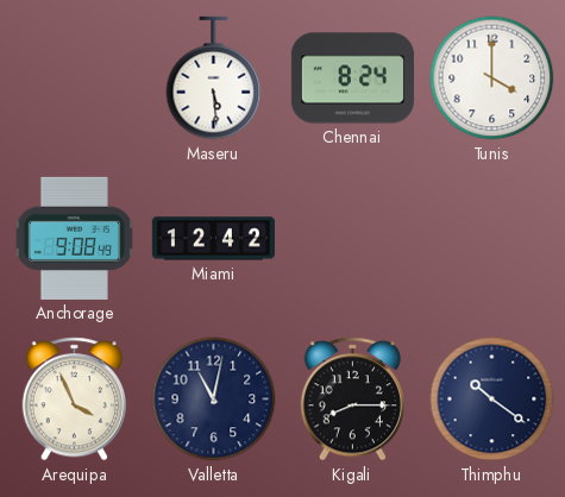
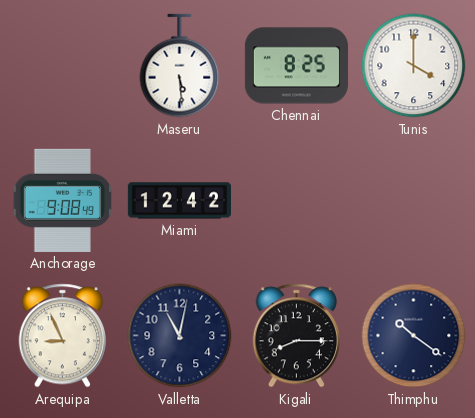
Chennai: 8:24 -> 8:25 (296, 66)
Arequipa: 3:56 -> 8:56 (62, 336)
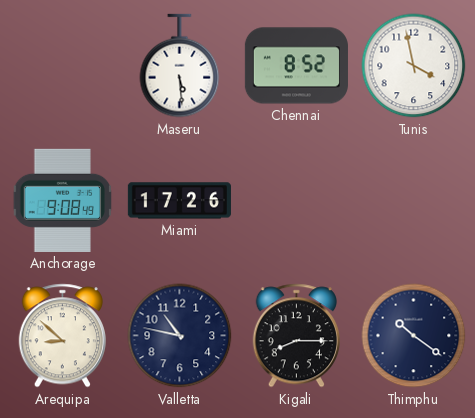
Chennai: 8:25 -> 8:52 (296, 66)
Tunis: 4:00 -> 3:58 (414, 66)
Miami: 12:42 -> 17:26 (179, 201)
Arequipa: 8:56 -> 8:52 (62, 336)
Valletta: 11:02 -> 10:47 (180, 336)
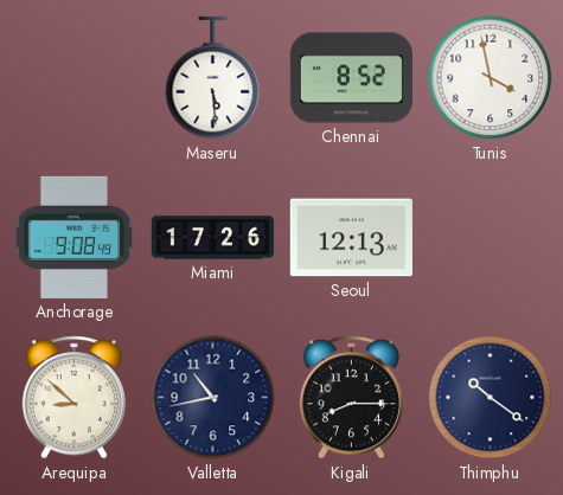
Seoul: none -> 12:13 (351, 238)
Valletta: 10:47 -> 10:43 (213, 398)
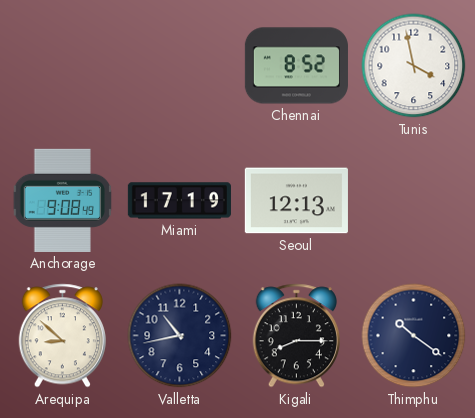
Maseru: 5:29 -> none (213, 78)
Miami: 17:26 -> 17:19 (179, 201)
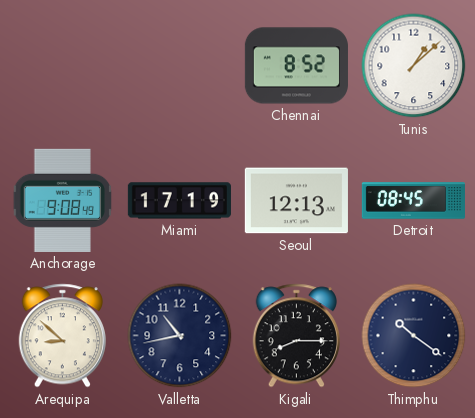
Tunis: 3:58 -> 1:08 (414, 66)
Detroit: none -> 08:45 (413, 201)
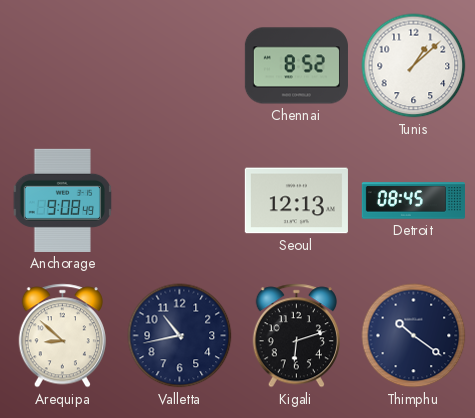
Miami: 17:19 -> none (179, 201)
Kigali: 8:15 -> 6:12 (296, 336)
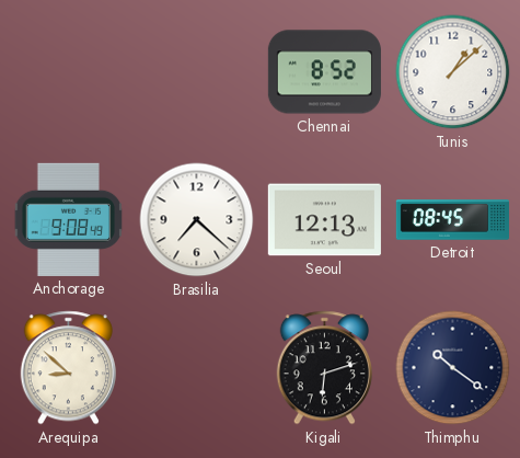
Brasilia: none -> 7:22 (197, 220)
Valletta: 10:43 -> none (180, 336)
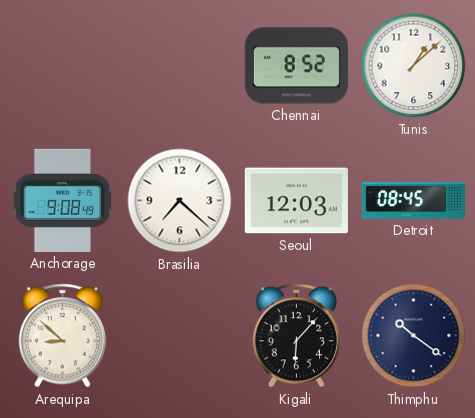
Seoul: 12:13 -> 12:03 (296, 201)
Kigali: 6:12 -> 6:07 (296, 336)
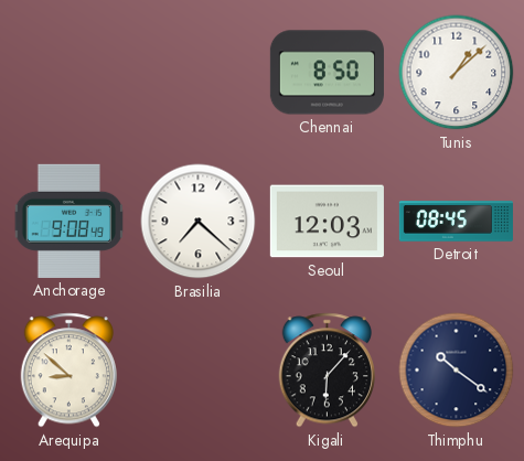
Chennai: 8:52 -> 8:50 (327, 73)
